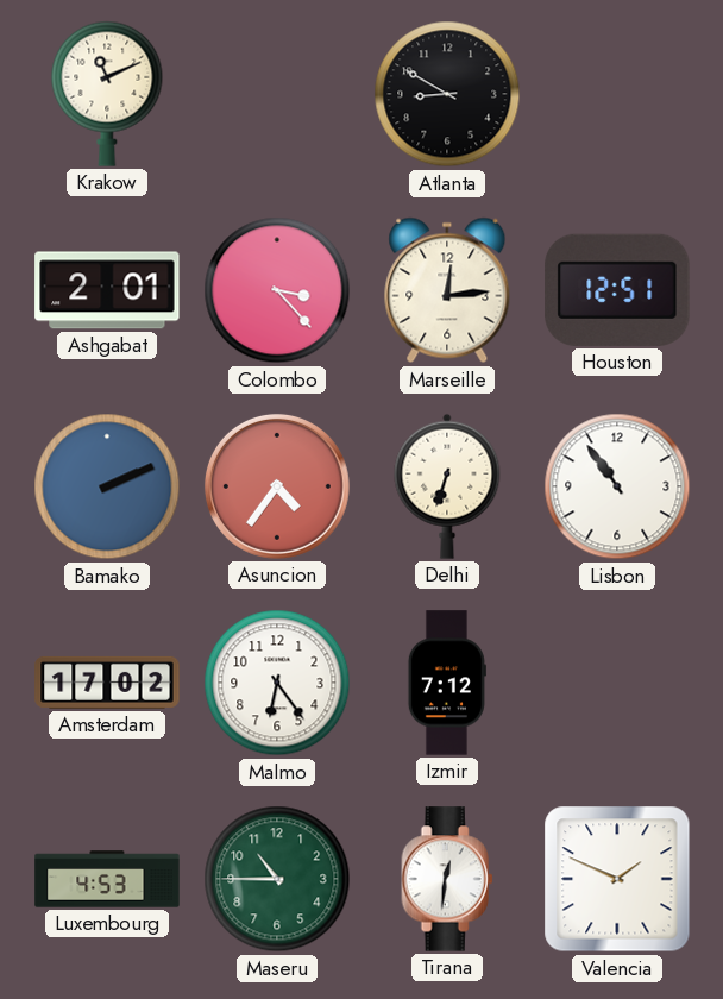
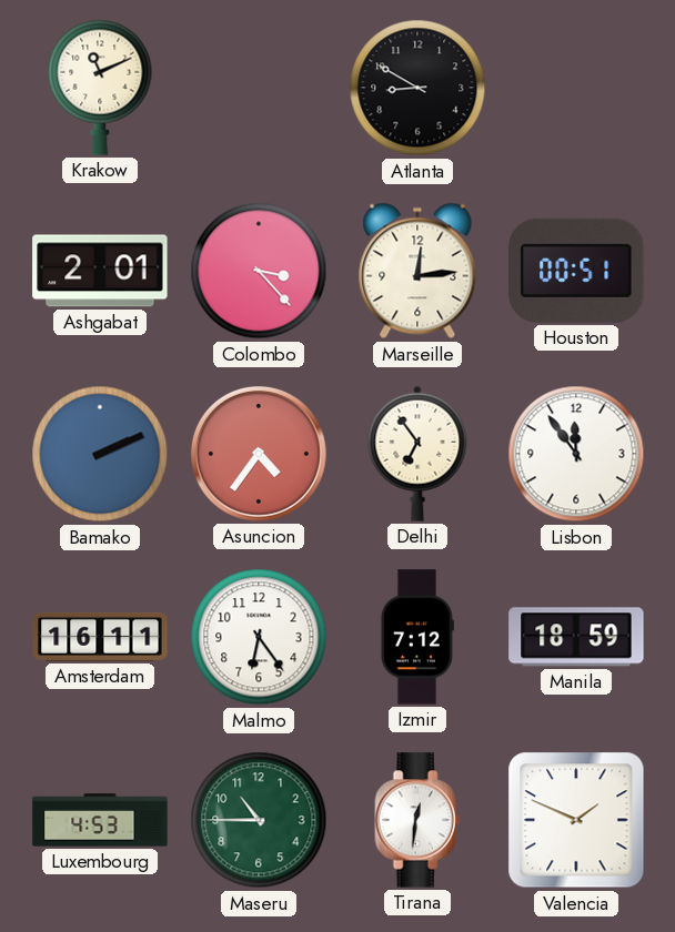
Houston: 12:51 -> 00:51 (576, 271)
Delhi: 6:33 -> 6:54 (417, 454)
Lisbon: 10:54 -> 11:54 (576, 454)
Amsterdam: 17:02 -> 16:11 (100, 637)
Manila: none -> 18:59 (576, 637)
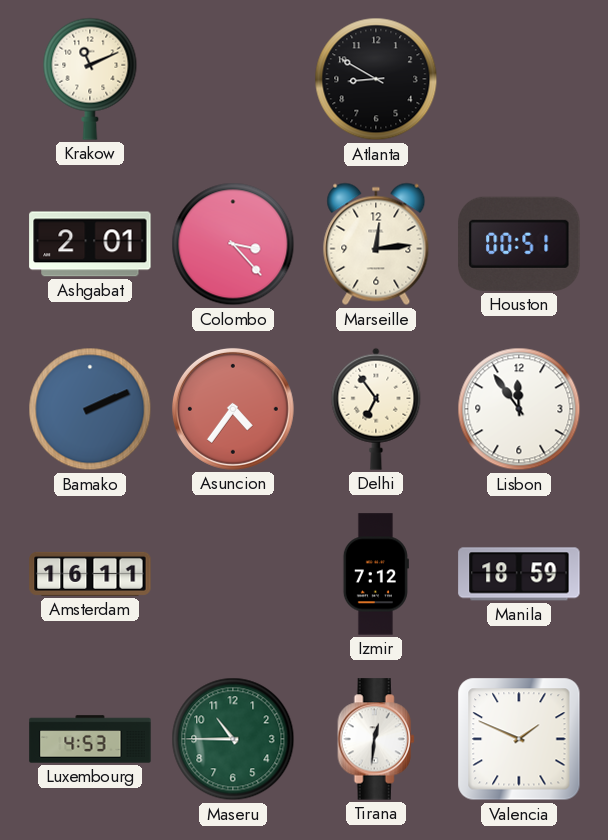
Malmo: 6:24 -> none (259, 637)
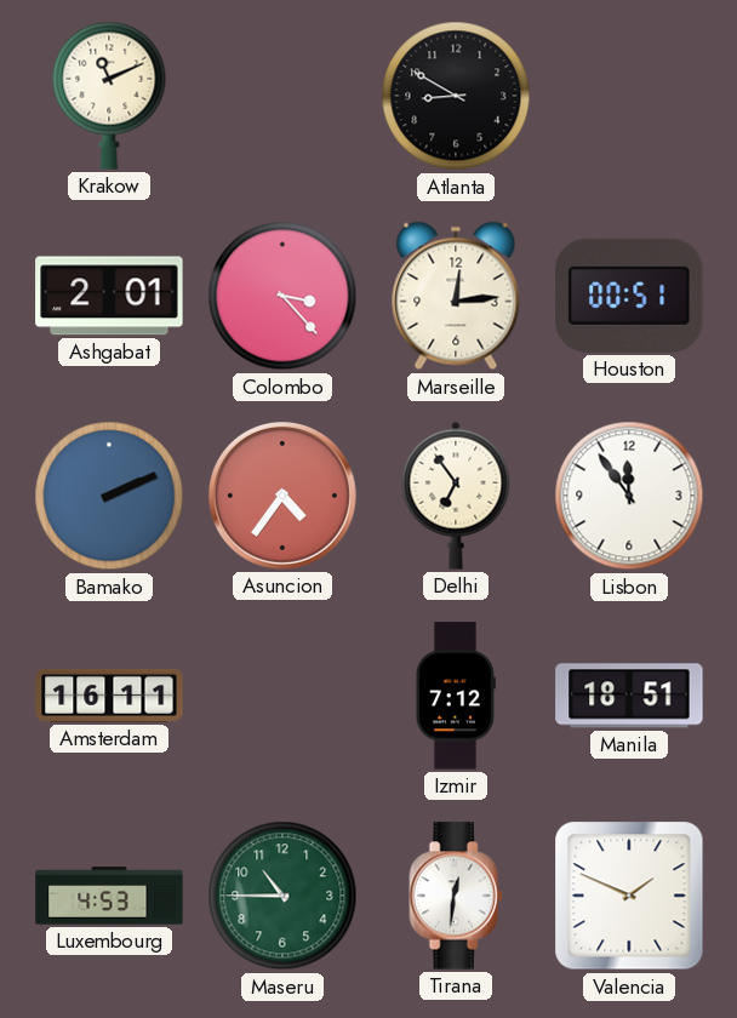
Manila: 18:59 -> 18:51 (629, 696)
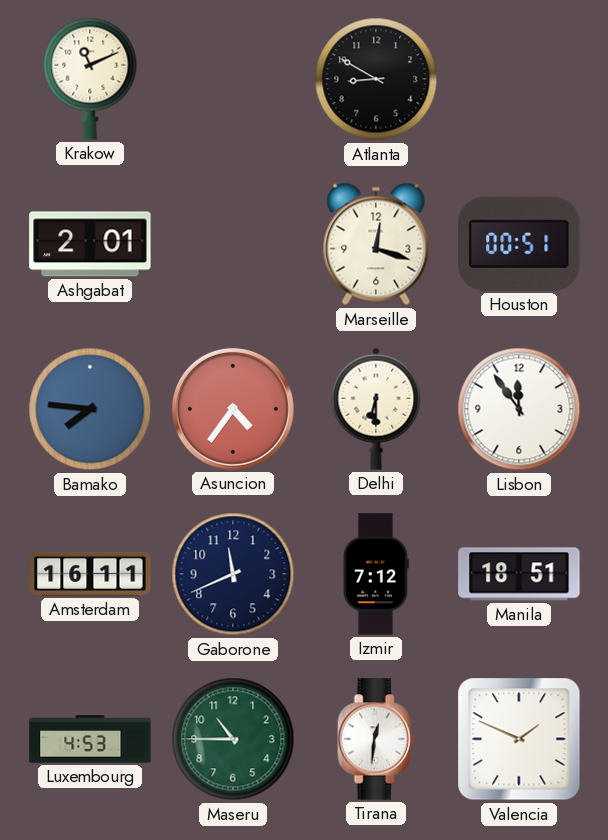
Colombo: 3:23 -> none (282, 296)
Marseille: 12:14 -> 12:18 (376, 244)
Bamako: 2:11 -> 7:46 (90, 409)
Delhi: 6:54 -> 6:30 (376, 409)
Gaborone: none -> 11:41 (233, 574)
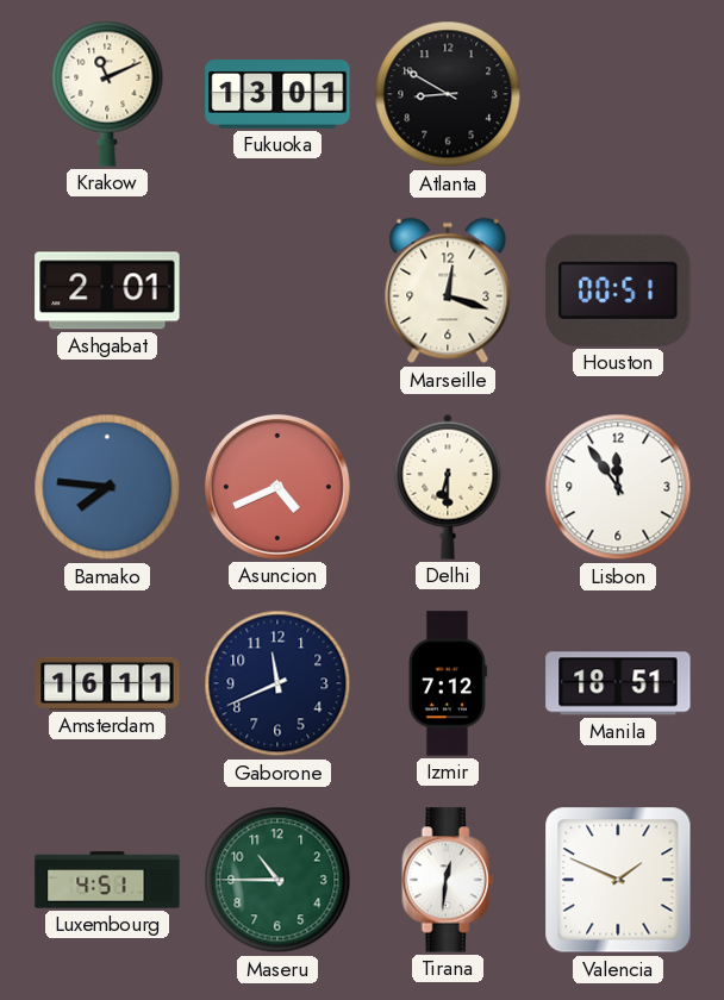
Fukuoka: none -> 13:01 (277, 95)
Asuncion: 4:36 -> 4:41 (277, 487)
Luxembourg: 4:53 -> 4:51 (107, 880)
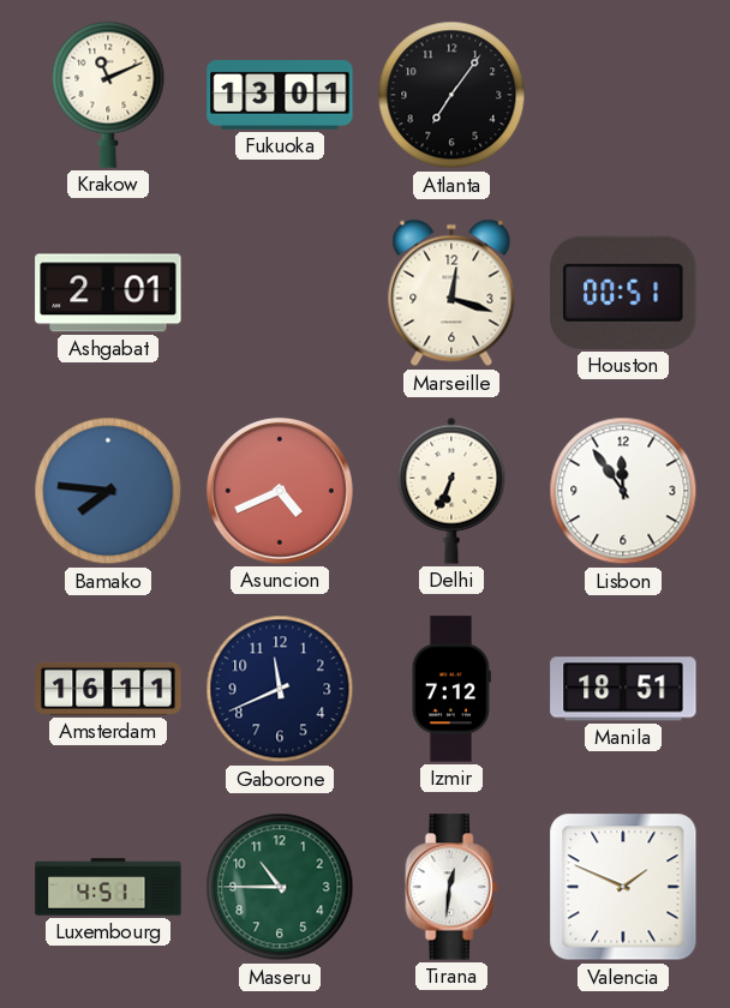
Atlanta: 8:50 -> 7:06 (451, 95)
Delhi: 6:30 -> 6:34 (451, 491)
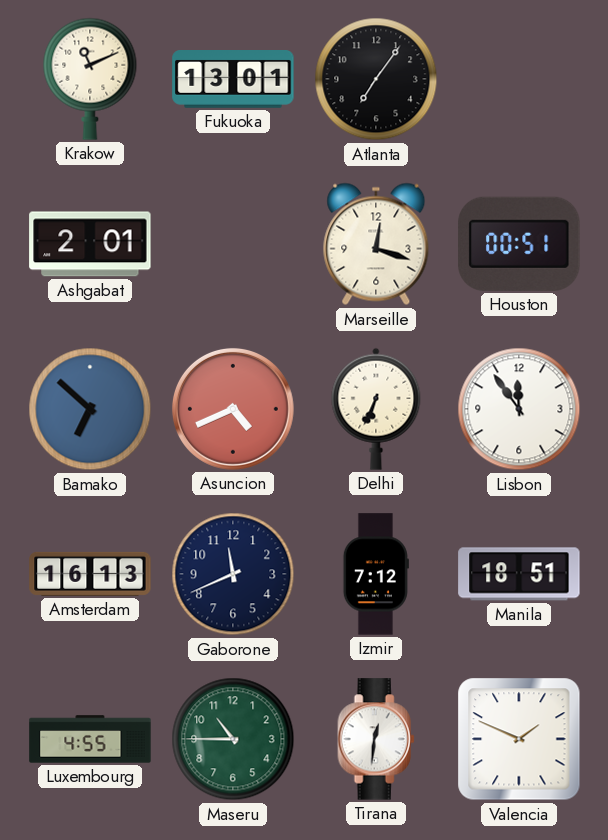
Bamako: 7:46 -> 6:52 (90, 409)
Amsterdam: 16:11 -> 16:13 (90, 574)
Luxembourg: 4:51 -> 4:55 (90, 739)
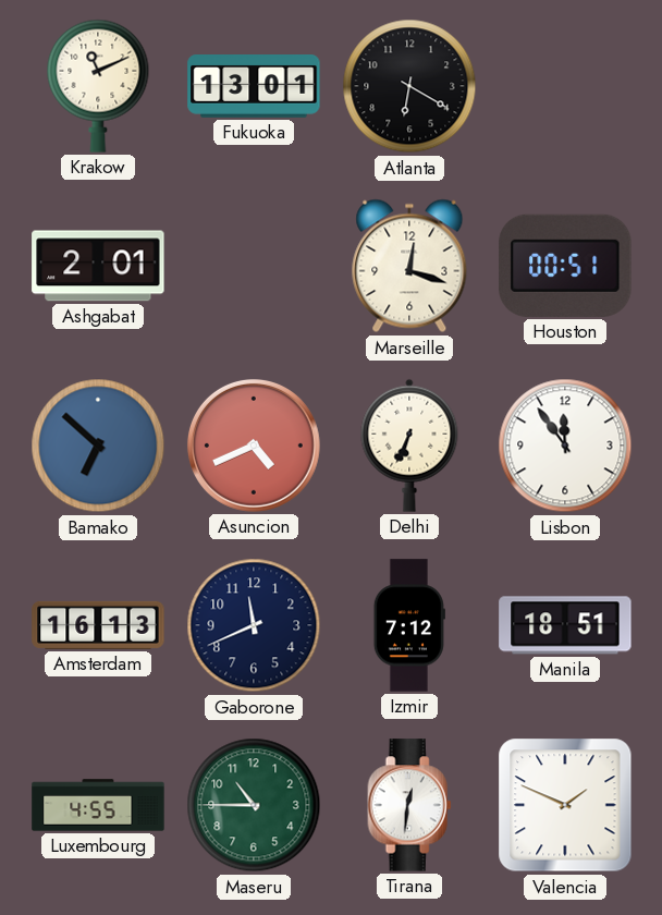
Atlanta: 7:06 -> 6:20 (409, 86)
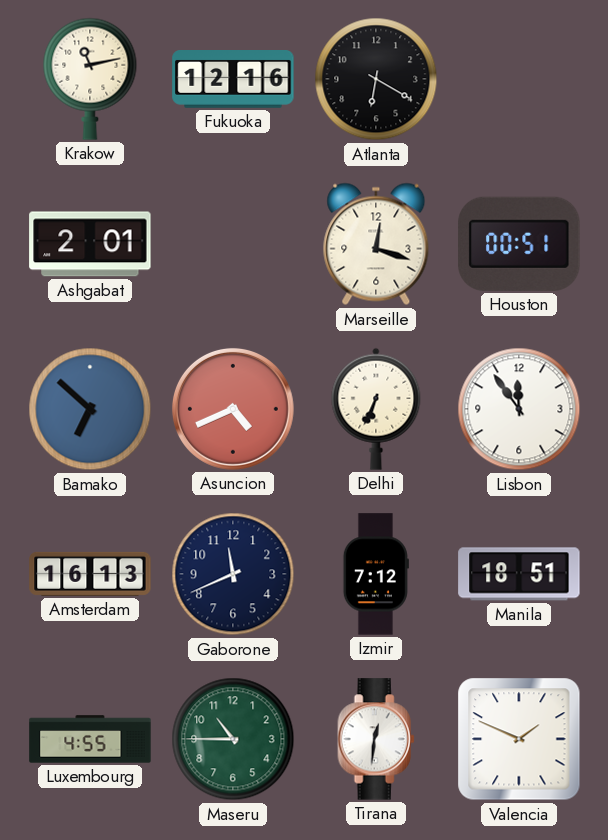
Krakow: 11:11 -> 11:13 (90, 79)
Fukuoka: 13:01 -> 12:16 (233, 80)
